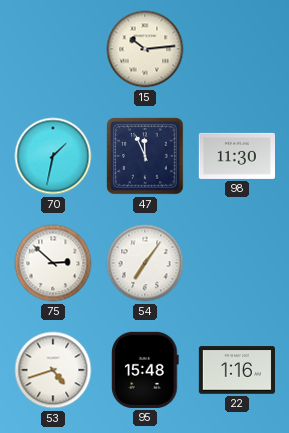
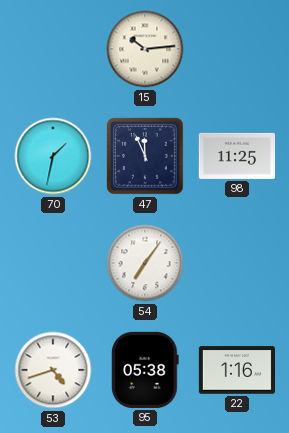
98: 11:30 -> 11:25 (236, 156)
75: 2:52 -> none (53, 263)
95: 15:48 -> 05:38 (146, 370)
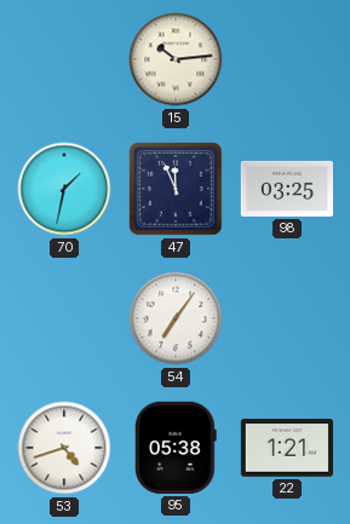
98: 11:25 -> 03:25 (286, 189)
22: 1:16 -> 1:21 (286, 448)
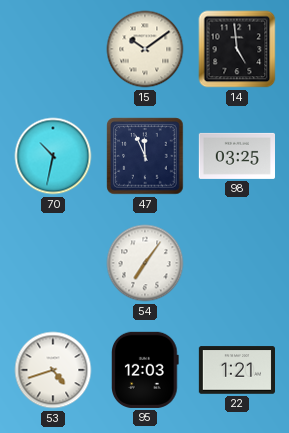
15: 10:14 -> 10:09 (145, 49)
14: none -> 4:59 (237, 49)
70: 1:32 -> 10:32 (53, 156)
95: 05:38 -> 12:03 (146, 370)
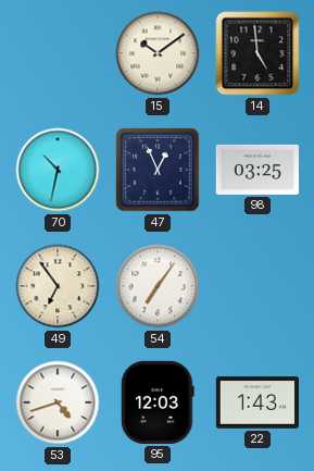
47: 11:56 -> 12:56 (158, 170)
49: none -> 6:54 (58, 286)
22: 1:21 -> 1:43 (256, 402)
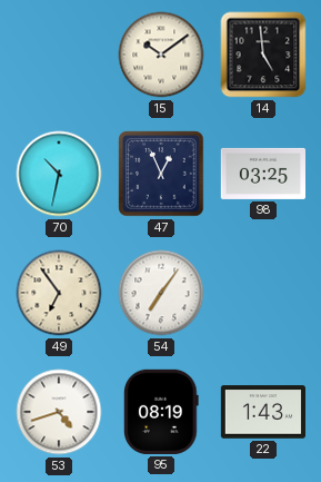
95: 12:03 -> 08:19 (162, 412)
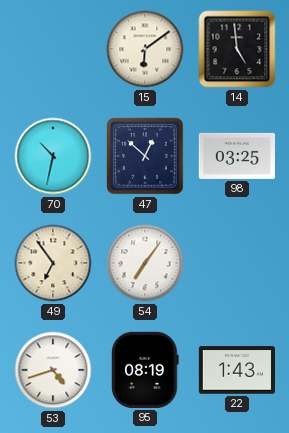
15: 10:09 -> 6:09 (145, 49)
47: 12:56 -> 12:52 (145, 156)
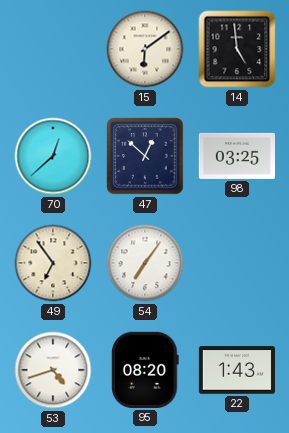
70: 10:32 -> 12:38 (53, 156)
95: 08:19 -> 08:20 (146, 370)
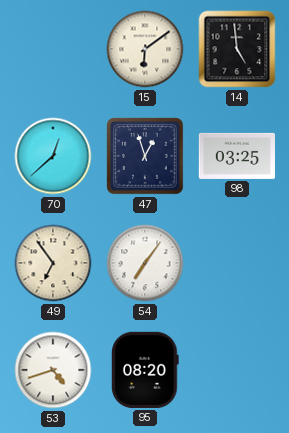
47: 12:52 -> 12:57 (145, 156)
22: 1:43 -> none (236, 370)
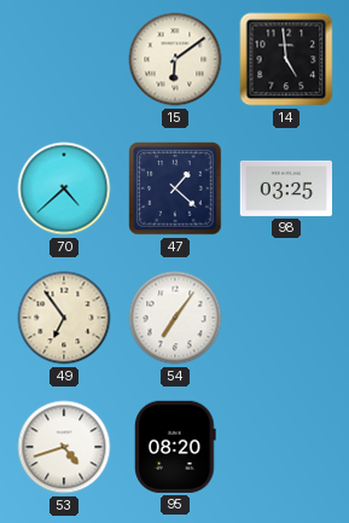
70: 12:38 -> 4:38 (64, 188)
47: 12:57 -> 1:22 (175, 188)
